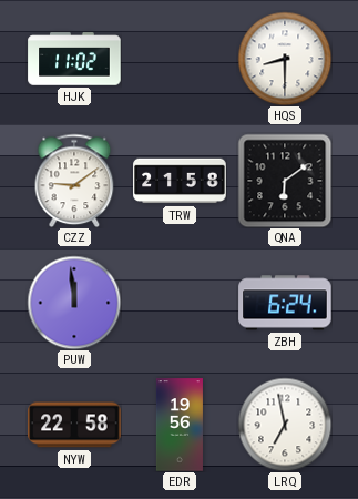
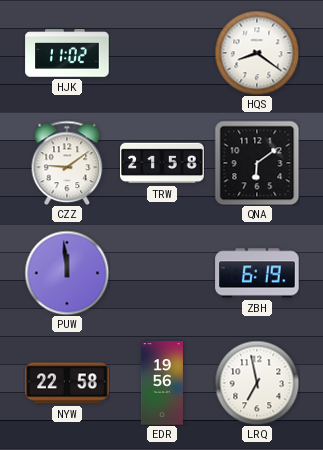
HQS: 8:30 -> 8:21 (257, 53)
ZBH: 6:24 -> 6:19 (257, 273)
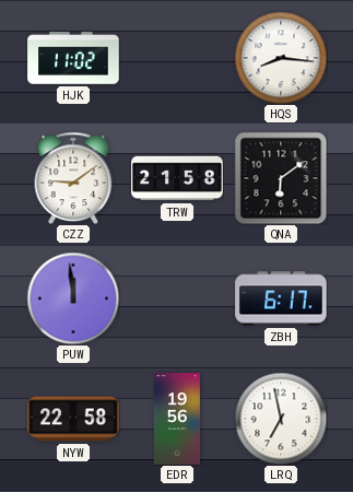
HQS: 8:21 -> 8:16 (281, 58)
ZBH: 6:19 -> 6:17 (281, 298)
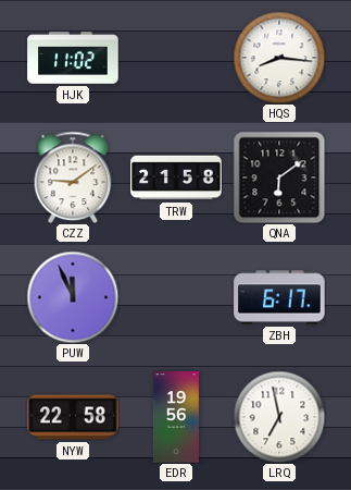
PUW: 11:59 -> 11:56 (73, 297)
